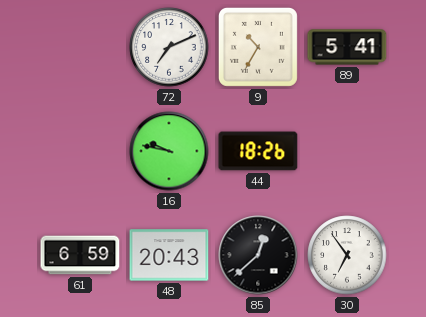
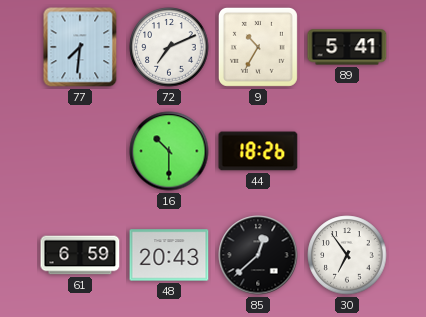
77: none -> 7:31 (80, 47)
16: 9:47 -> 10:30 (169, 151)
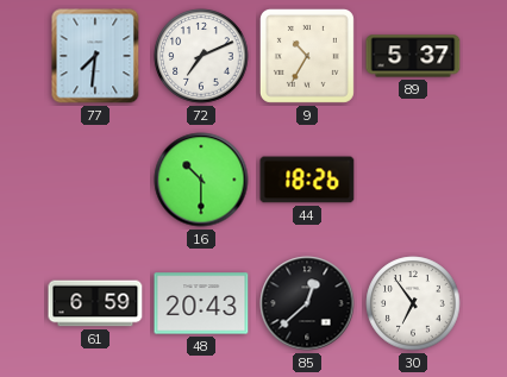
89: 5:41 -> 5:37 (413, 56)
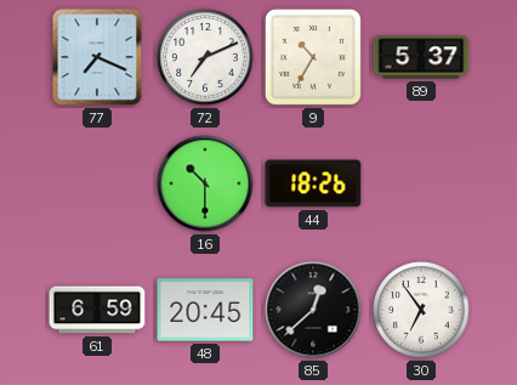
77: 7:31 -> 7:19 (97, 57)
48: 20:43 -> 20:45 (205, 310)
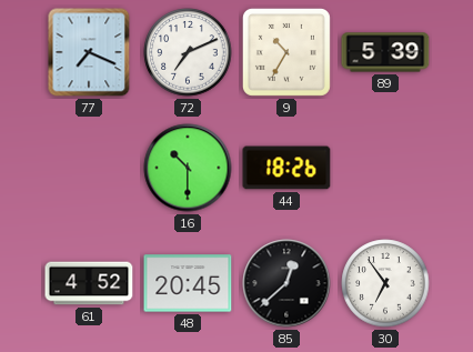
89: 5:37 -> 5:39 (385, 52)
61: 6:59 -> 4:52 (89, 283)
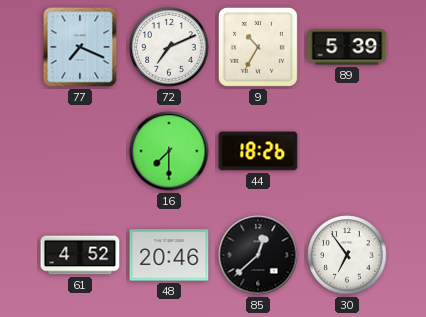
16: 10:30 -> 7:30 (169, 151)
48: 20:45 -> 20:46 (169, 255)
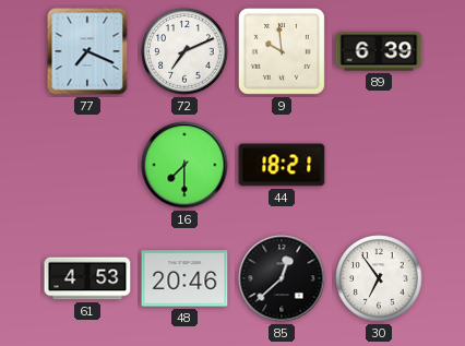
9: 10:35 -> 9:59 (282, 51)
89: 5:39 -> 6:39 (379, 51)
44: 18:26 -> 18:21 (282, 165)
61: 4:52 -> 4:53 (87, 278)
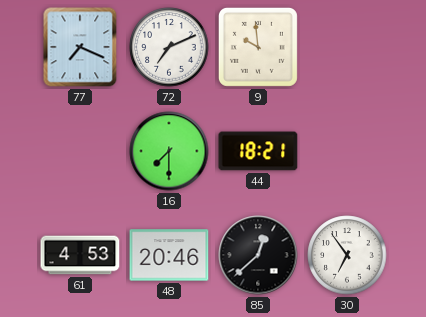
89: 6:39 -> none (379, 51)
